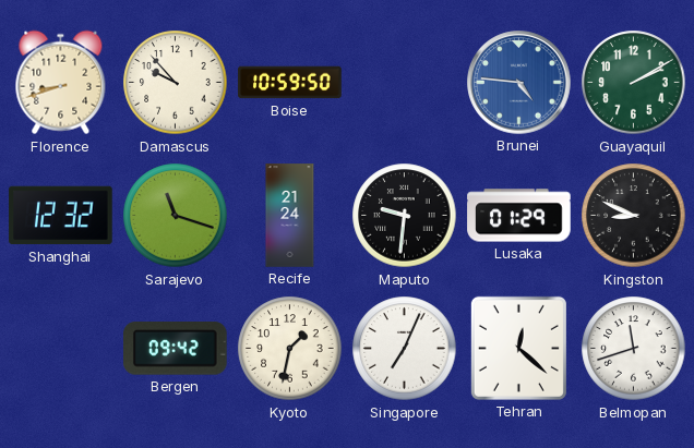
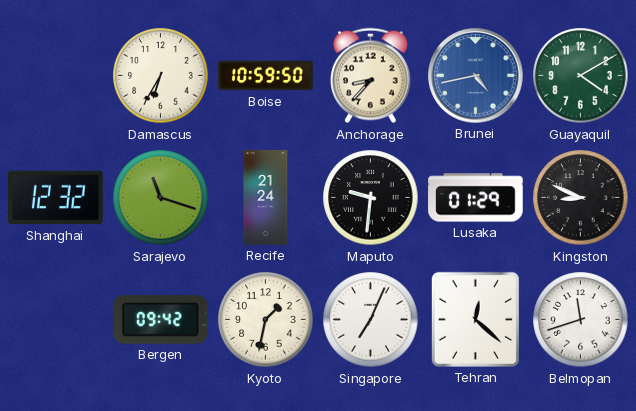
Florence: 8:42 -> none (61, 83)
Damascus: 9:53 -> 6:35 (161, 76)
Anchorage: none -> 8:37 (371, 76)
Brunei: 4:46 -> 4:43 (476, 76)
Guayaquil: 2:10 -> 4:10 (581, 76)
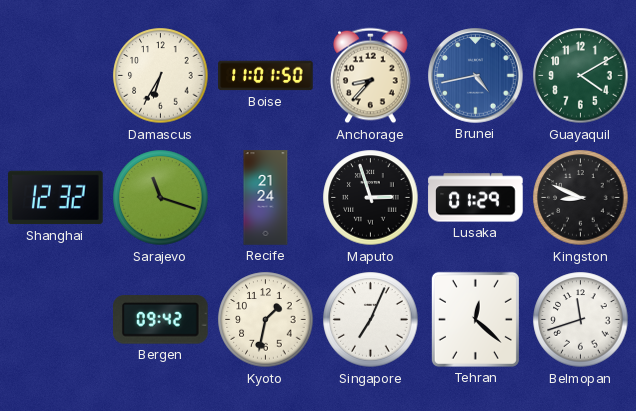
Boise: 10:59 -> 11:01 (266, 76)
Maputo: 9:31 -> 2:57 (371, 198)
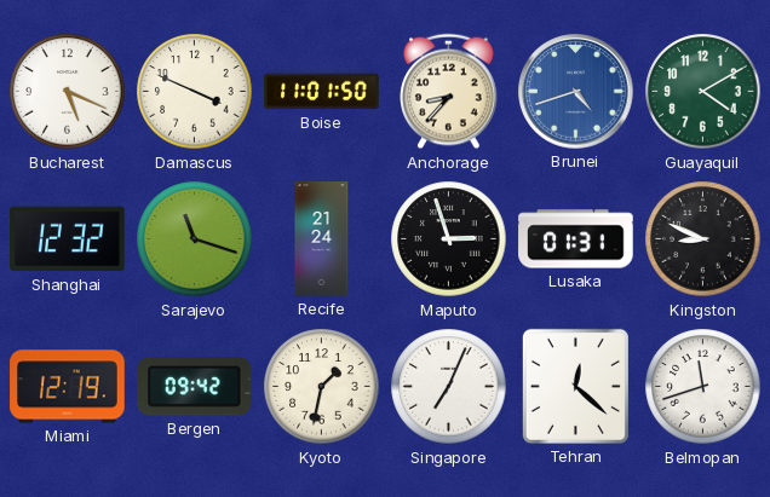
Bucharest: none -> 5:19 (68, 92)
Damascus: 6:35 -> 3:49 (195, 92)
Brunei: 4:43 -> 4:42 (576, 92)
Lusaka: 01:29 -> 01:31 (576, 239)
Miami: none -> 12:19 (68, 387)
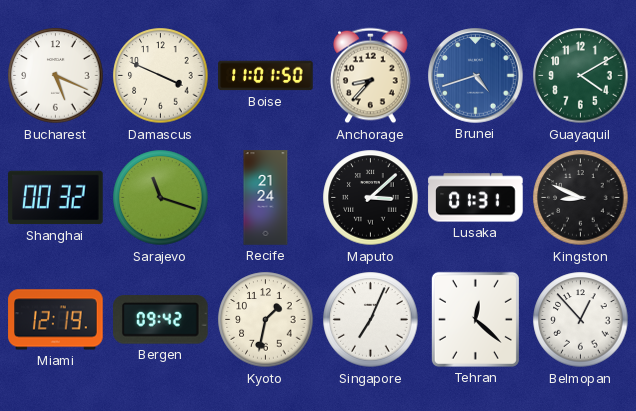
Shanghai: 12:32 -> 00:32 (56, 198)
Maputo: 2:57 -> 3:08 (371, 198)
Belmopan: 11:42 -> 12:53 (581, 320)
